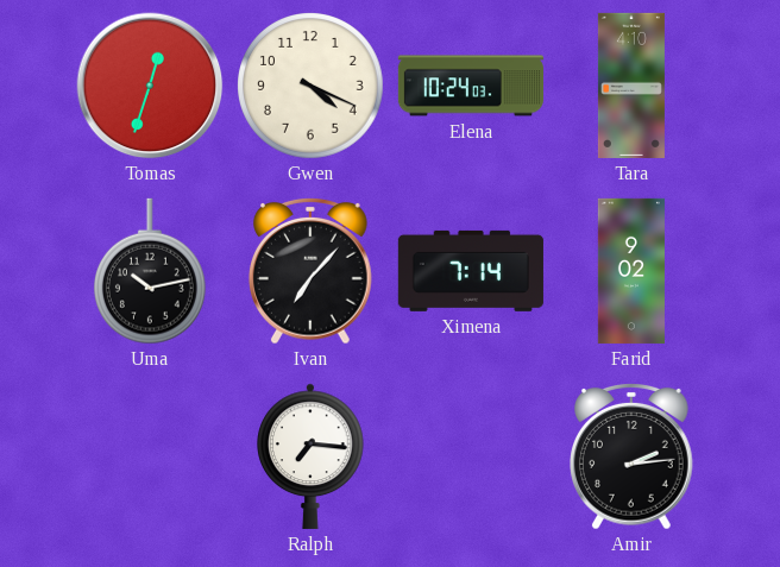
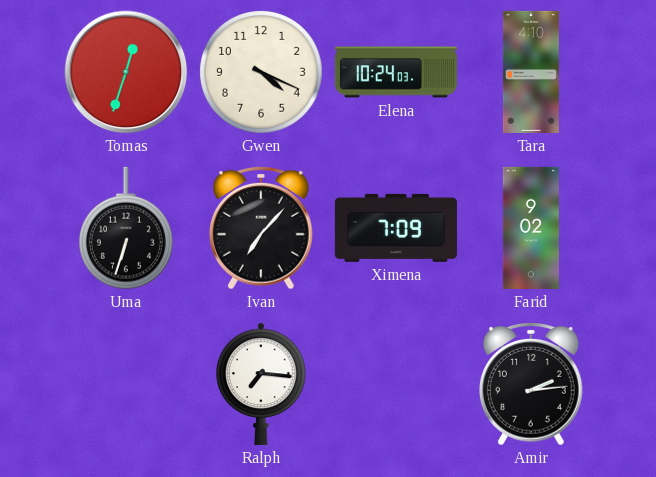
Uma: 10:13 -> 6:33 (126, 228)
Ximena: 7:14 -> 7:09 (396, 228)
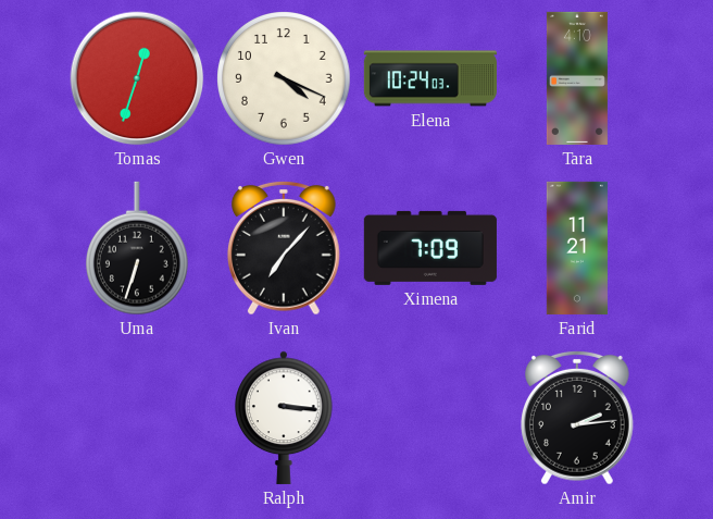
Farid: 9:02 -> 11:21 (577, 248)
Ralph: 7:16 -> 3:16 (284, 418)
